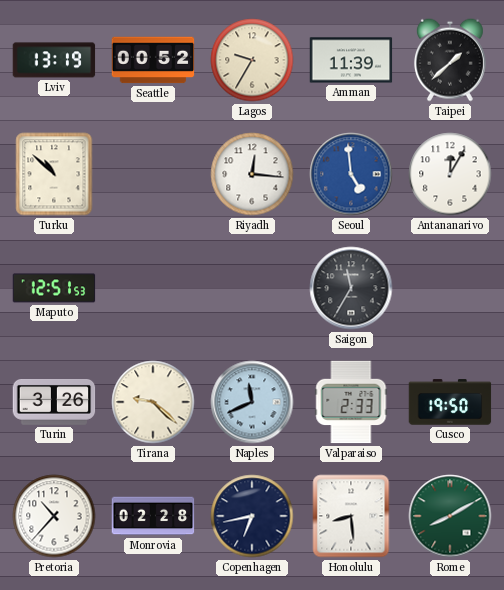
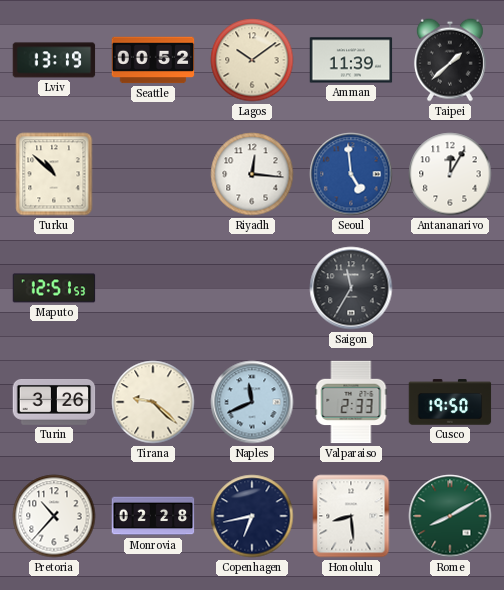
Lagos: 9:35 -> 10:09 (252, 60)
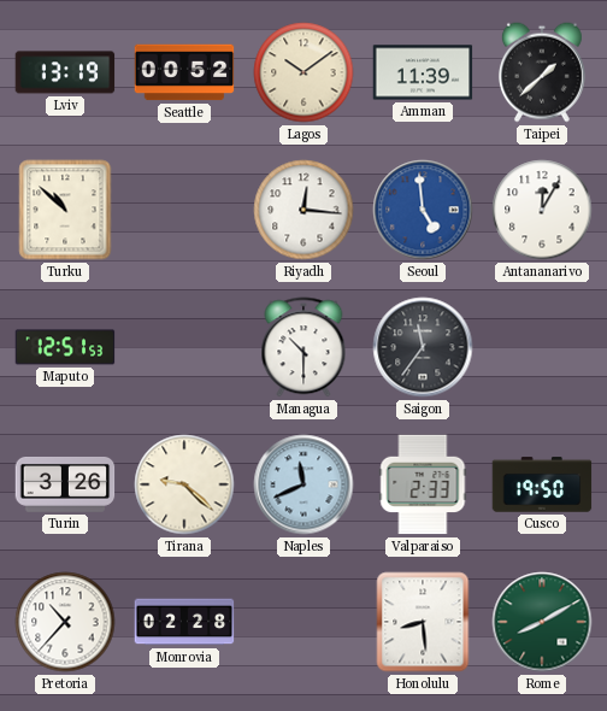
Managua: none -> 10:30 (303, 347)
Saigon: 11:35 -> 11:36 (423, 347)
Copenhagen: 6:43 -> none (252, 516)
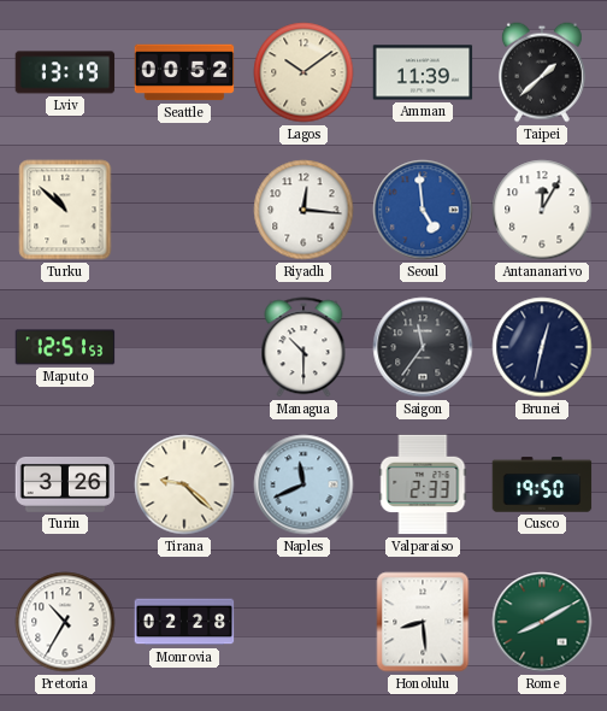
Brunei: none -> 12:32 (542, 347)
Pretoria: 10:37 -> 10:35 (65, 622)
